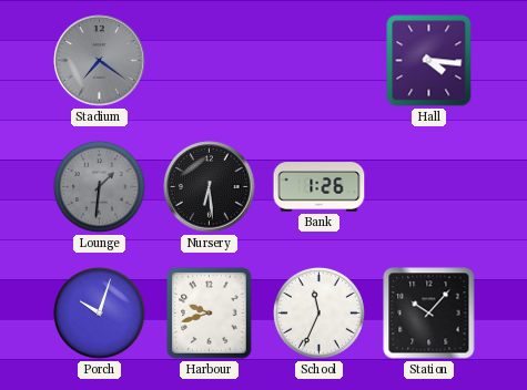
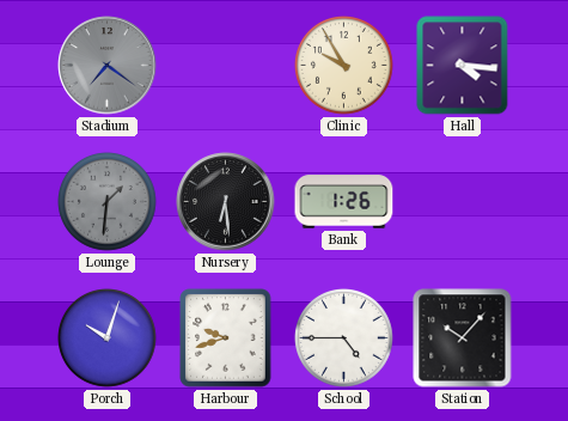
Clinic: none -> 9:55 (344, 66)
School: 11:34 -> 4:45 (344, 338)
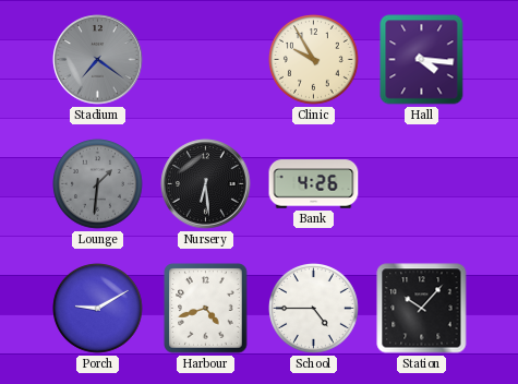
Bank: 1:26 -> 4:26 (314, 184)
Porch: 10:03 -> 9:10 (98, 309)
Harbour: 9:42 -> 4:42 (206, 309)
